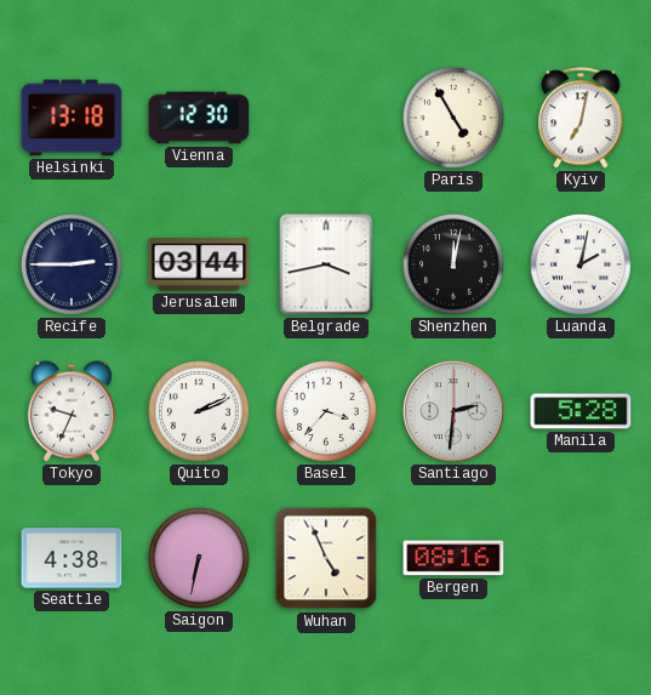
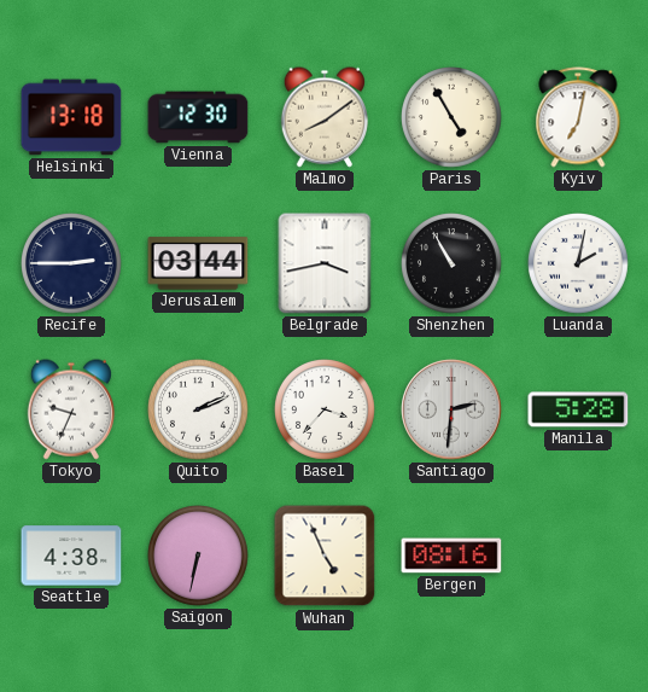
Malmo: none -> 8:09 (325, 117)
Shenzhen: 12:02 -> 10:55 (453, 264)
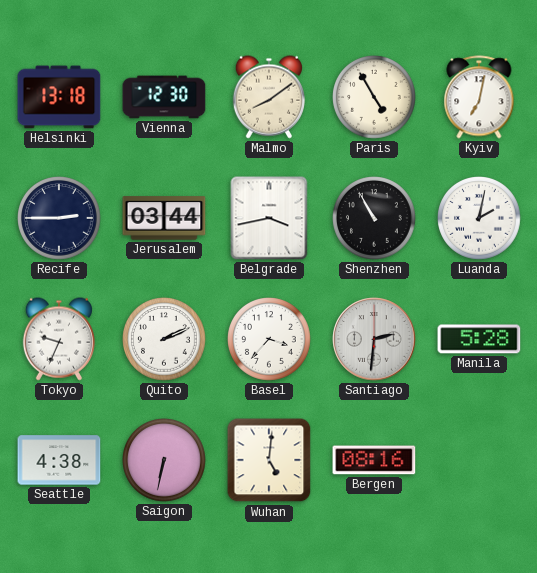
Wuhan: 4:56 -> 5:01 (269, 460)
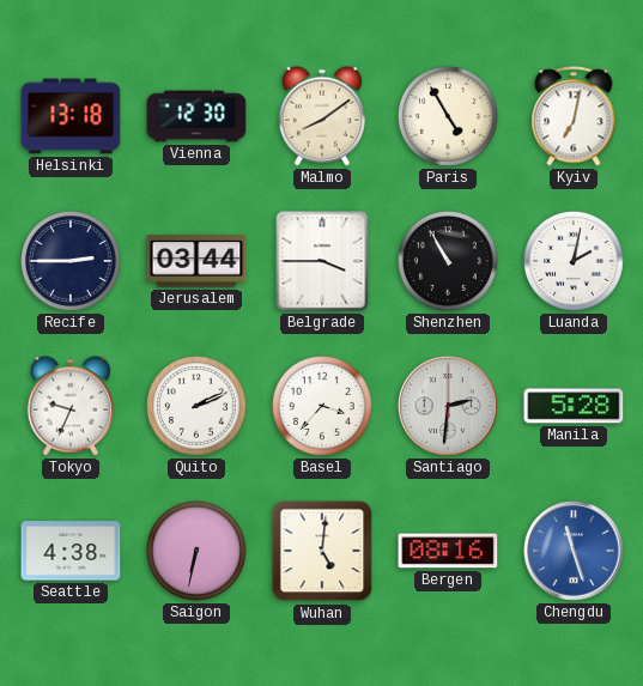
Belgrade: 3:43 -> 3:45 (322, 261)
Chengdu: none -> 11:27 (574, 551)
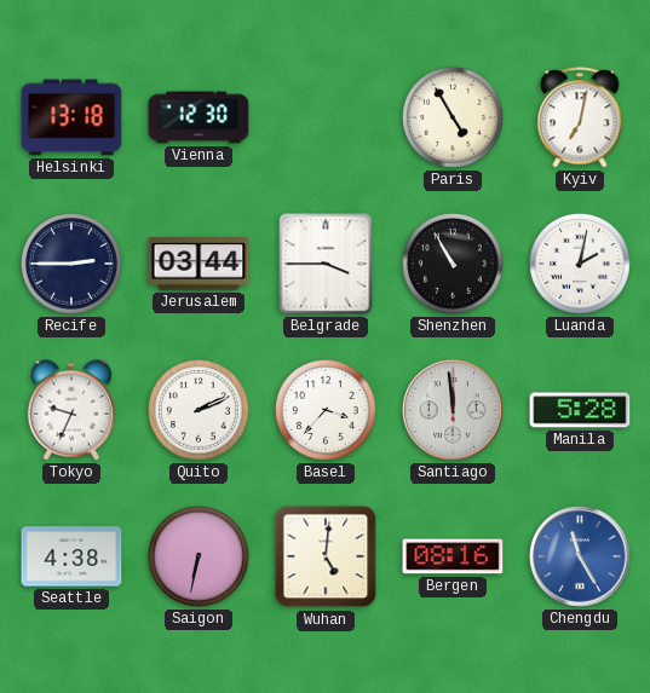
Malmo: 8:09 -> none (322, 116)
Santiago: 2:31 -> 11:59 (453, 410)
Chengdu: 11:27 -> 11:25 (580, 556)
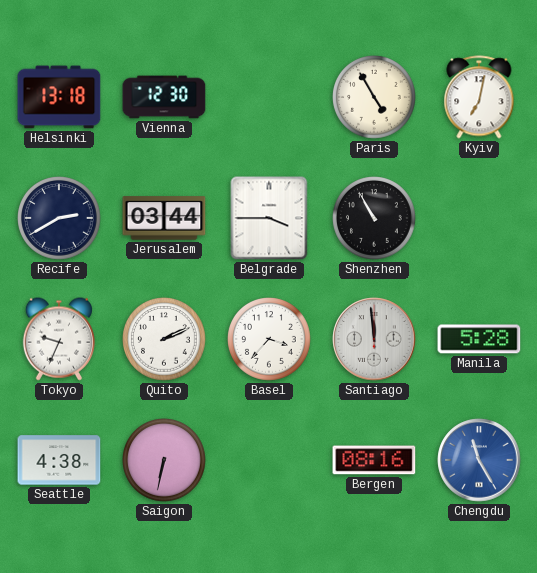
Recife: 2:45 -> 2:40 (60, 219)
Luanda: 2:02 -> none (581, 265)
Wuhan: 5:01 -> none (326, 556)
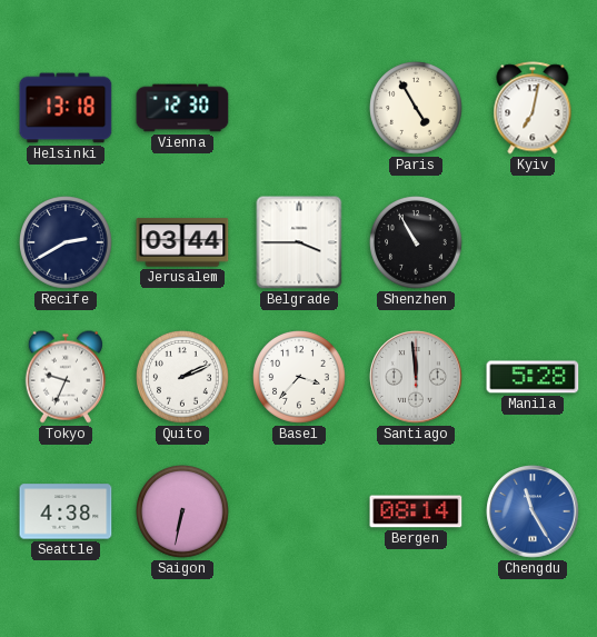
Bergen: 08:16 -> 08:14 (416, 511)
